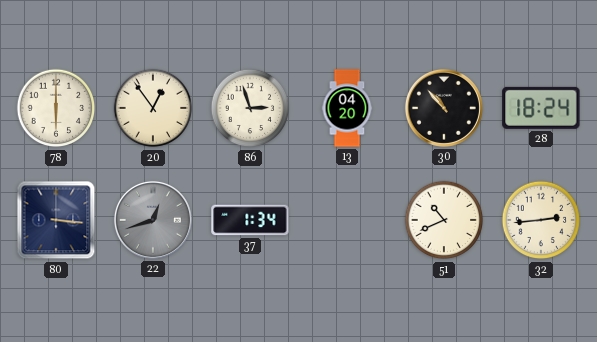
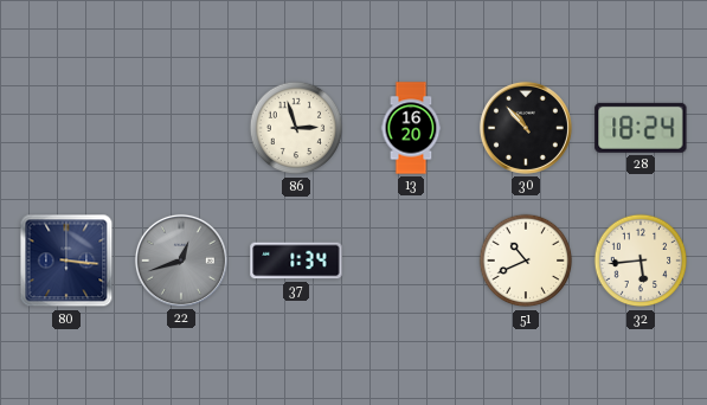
78: 6:00 -> none (56, 108)
20: 12:54 -> none (153, 108)
13: 04:20 -> 16:20 (411, 128)
32: 2:44 -> 5:44 (641, 261)
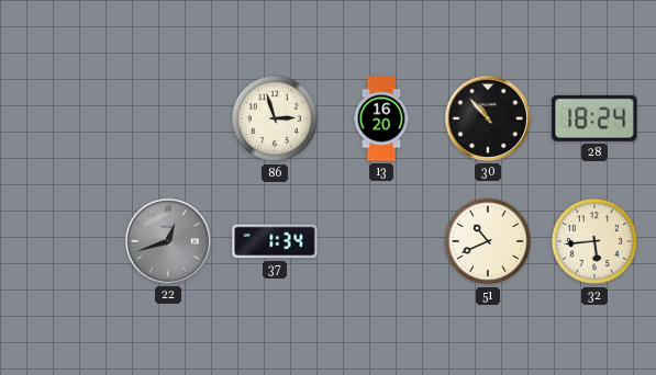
80: 3:16 -> none (66, 261)
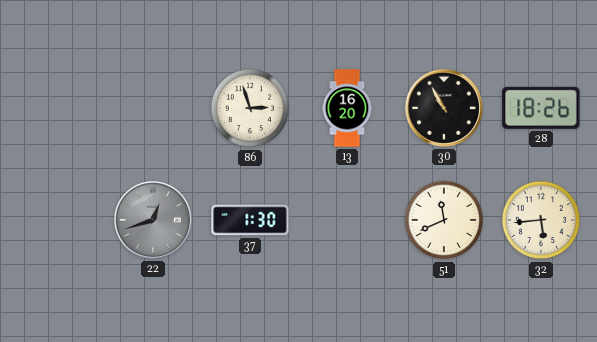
30: 10:53 -> 10:55 (444, 108)
28: 18:24 -> 18:26 (541, 108)
37: 1:34 -> 1:30 (250, 220)
51: 10:41 -> 11:41 (444, 220)
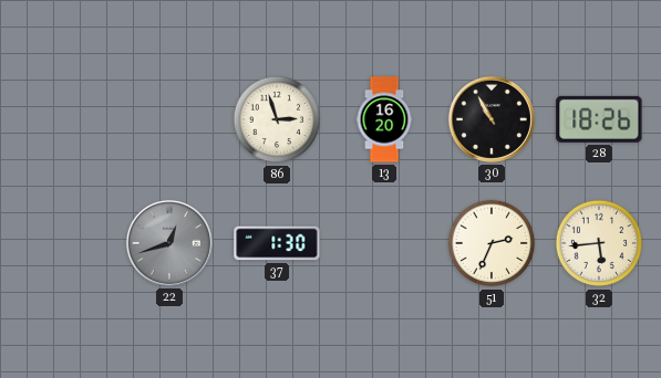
51: 11:41 -> 2:34 (492, 243)
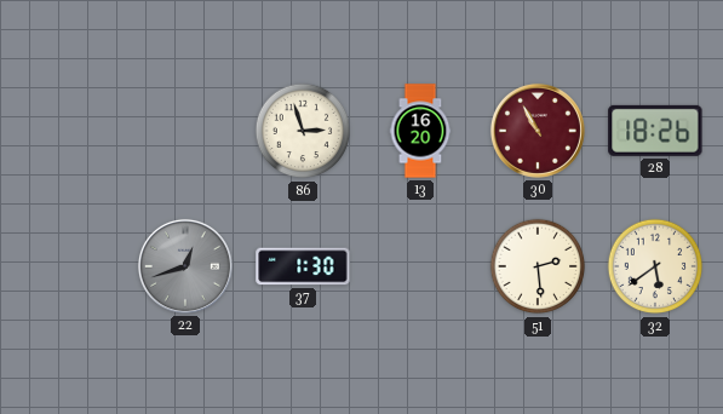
30 dial: black -> burgundy (538, 131)
51: 2:34 -> 2:29 (538, 266)
32: 5:44 -> 5:39 (655, 266)
